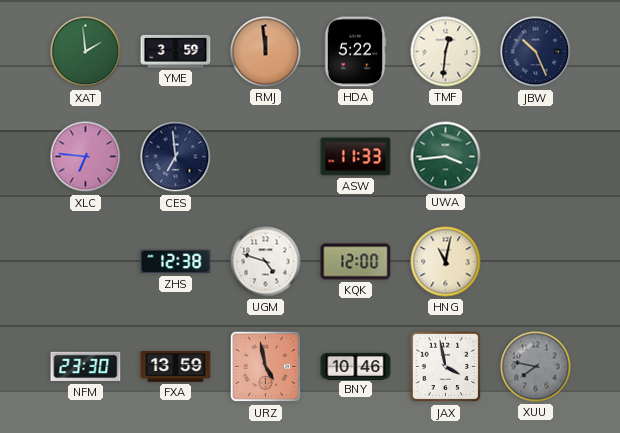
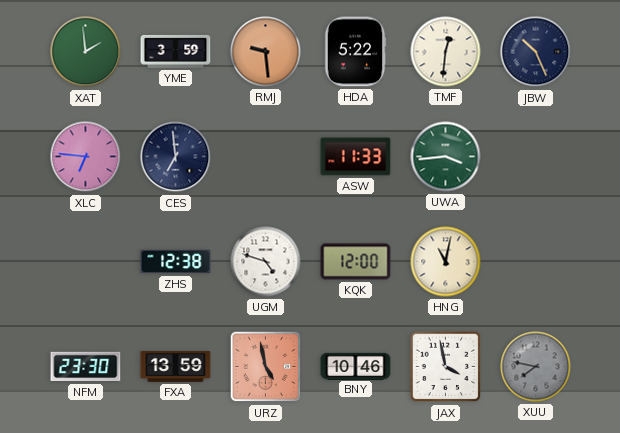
RMJ: 11:59 -> 9:29 (266, 52)
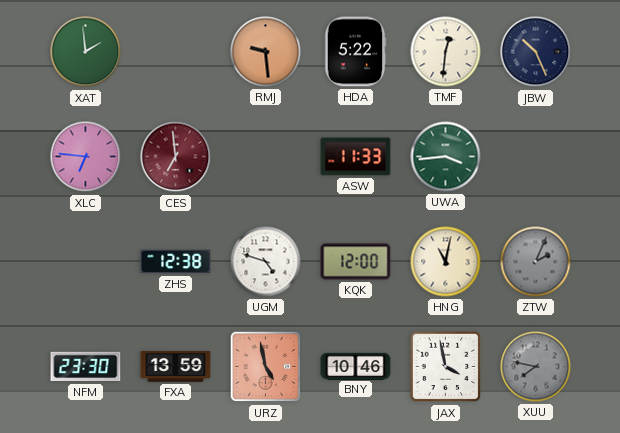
YME: 3:59 -> none (176, 51)
CES dial: navy -> burgundy (176, 157)
ZTW: none -> 2:04 (536, 262)
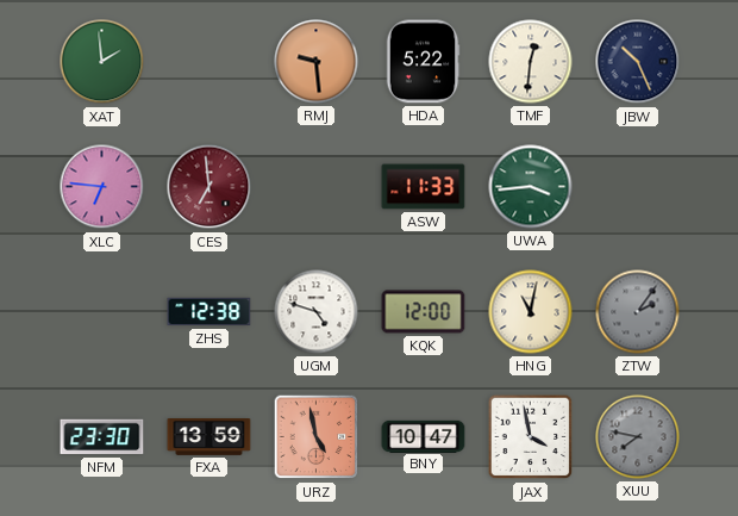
ZTW: 2:04 -> 2:06 (638, 312)
BNY: 10:46 -> 10:47 (424, 436)
